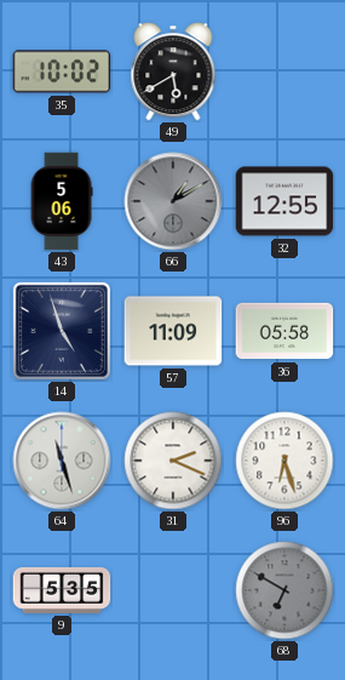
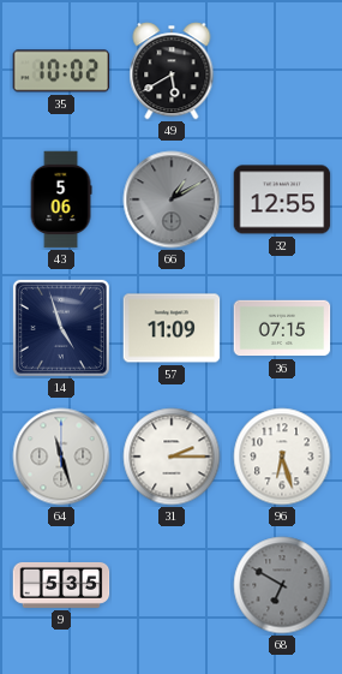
36: 05:58 -> 07:15 (282, 328)
31: 2:19 -> 2:15 (172, 457)
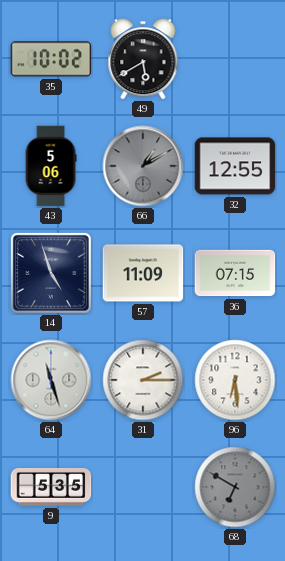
96: 6:27 -> 6:29 (235, 380)
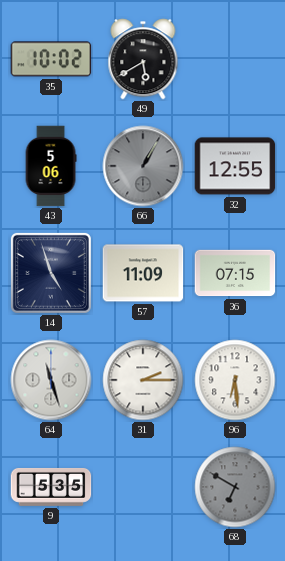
66: 1:10 -> 1:05 (143, 166)
